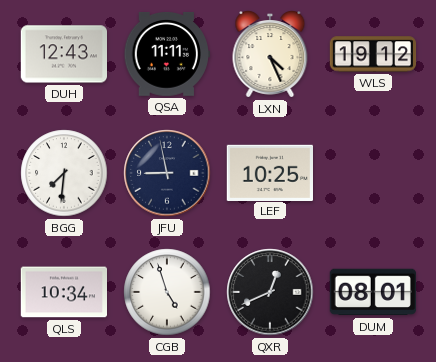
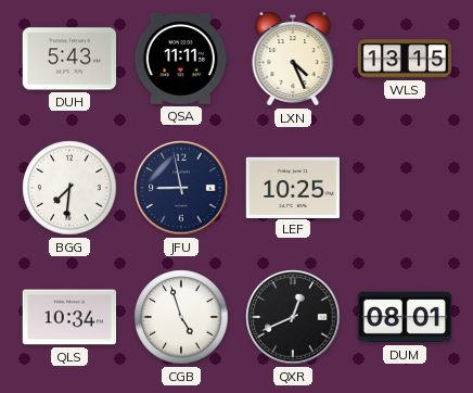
DUH: 12:43 -> 5:43 (68, 59)
WLS: 19:12 -> 13:15 (405, 59)
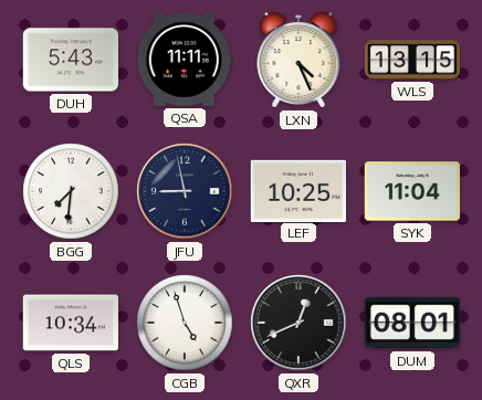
SYK: none -> 11:04 (411, 191)
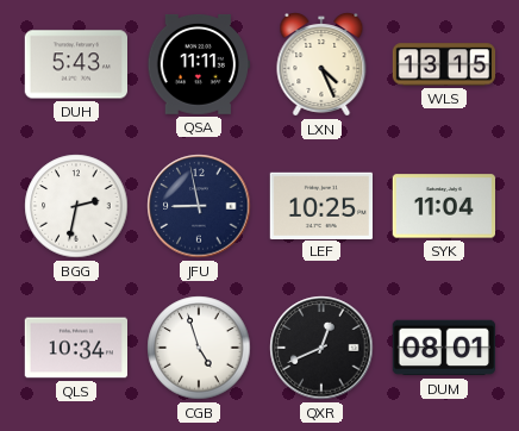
BGG: 7:31 -> 2:32 (76, 206)
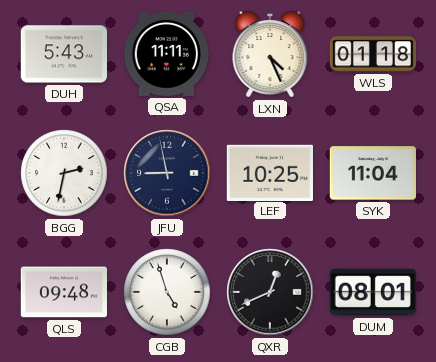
WLS: 13:15 -> 01:18 (373, 54)
QLS: 10:34 -> 09:48 (63, 292)
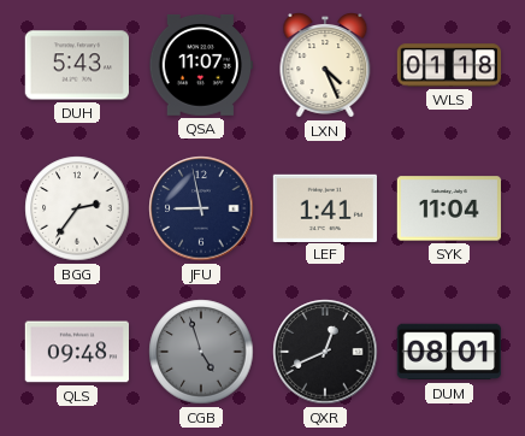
QSA: 11:11 -> 11:07 (200, 65)
BGG: 2:32 -> 2:36 (77, 208)
LEF: 10:25 -> 1:41 (324, 207)
CGB dial: white -> grey (201, 352)
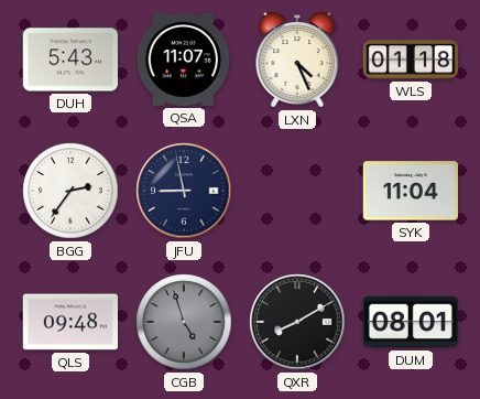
LEF: 1:41 -> none (324, 207)
QXR: 12:41 -> 8:10 (297, 322)
